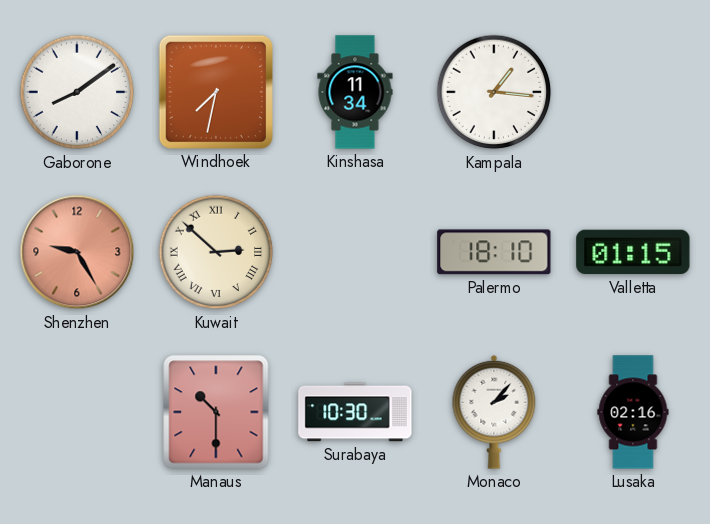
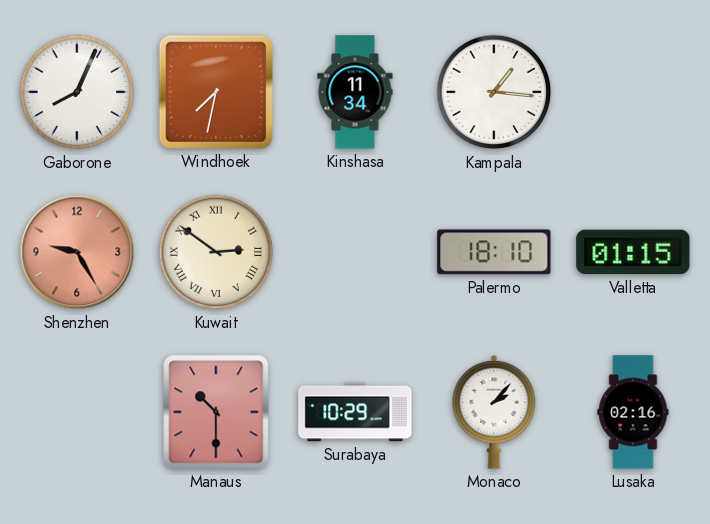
Gaborone: 8:09 -> 8:04 (77, 92)
Kuwait: 2:52 -> 2:51 (216, 252)
Surabaya: 10:30 -> 10:29 (355, 412)
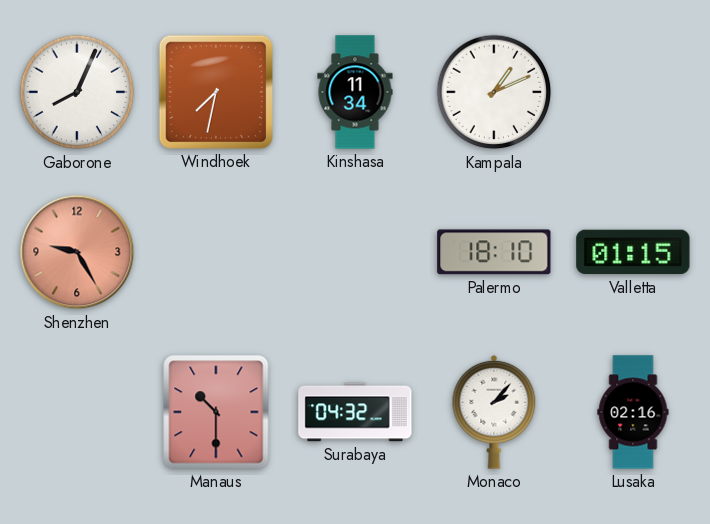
Kampala: 1:16 -> 1:11 (494, 92)
Kuwait: 2:51 -> none (216, 252)
Surabaya: 10:29 -> 04:32 (355, 412)
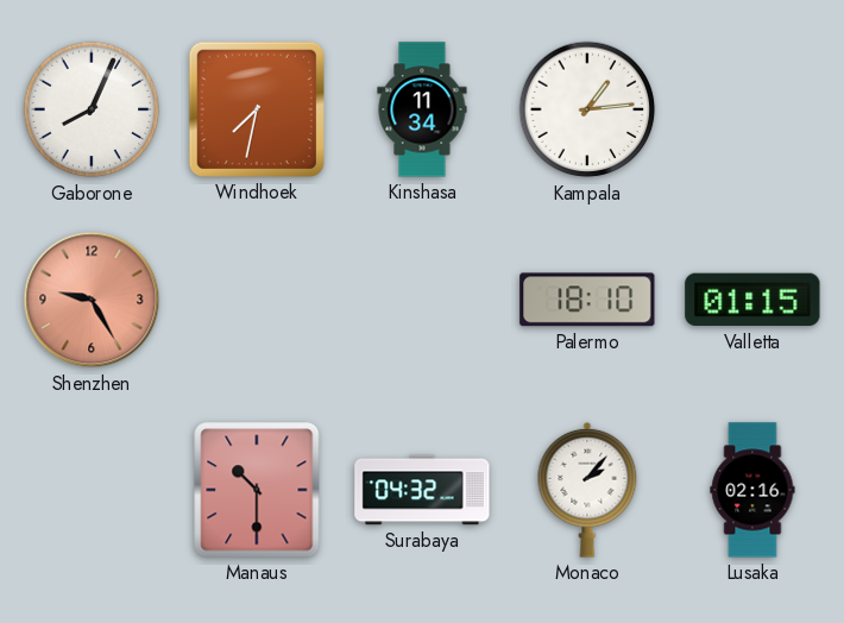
Kampala: 1:11 -> 1:14 (587, 109)
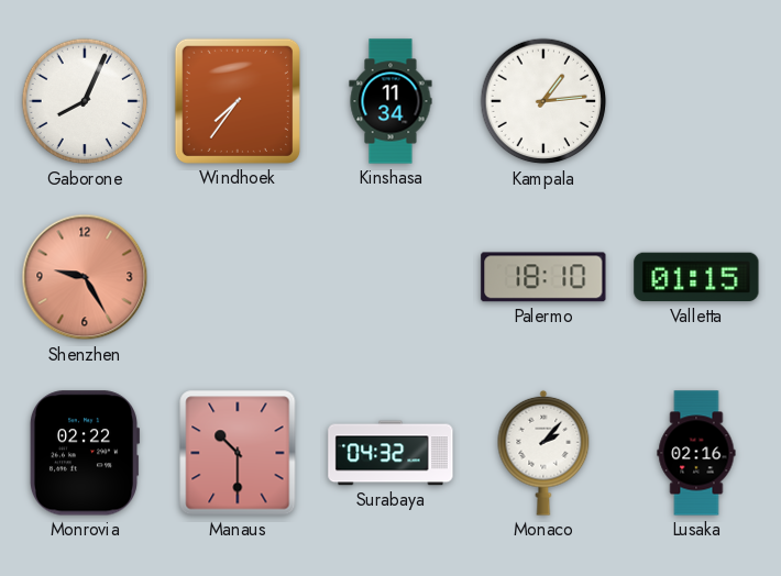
Windhoek: 7:32 -> 7:36 (238, 101)
Monrovia: none -> 02:22 (85, 453)
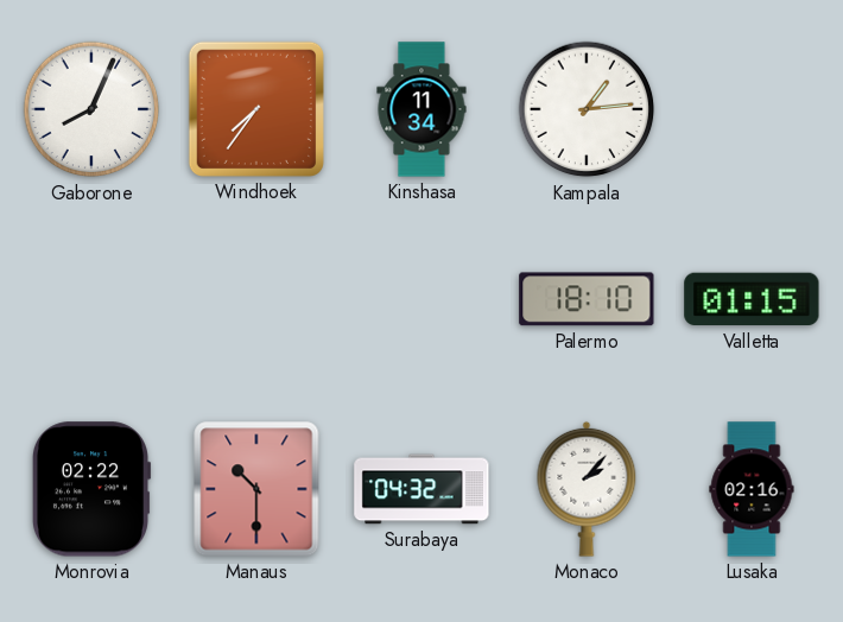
Shenzhen: 9:25 -> none (85, 277)
